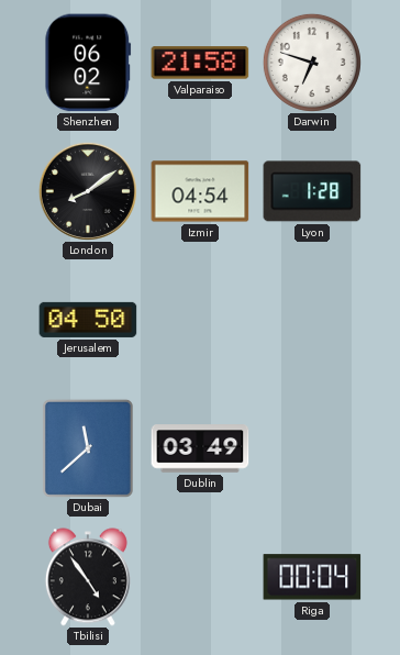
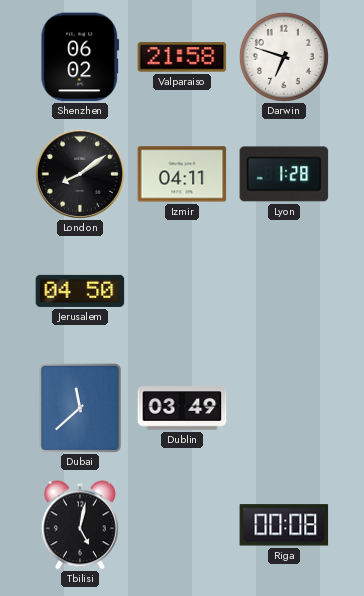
Izmir: 04:54 -> 04:11 (182, 174)
Tbilisi: 4:54 -> 5:02 (80, 525)
Riga: 00:04 -> 00:08 (284, 525)
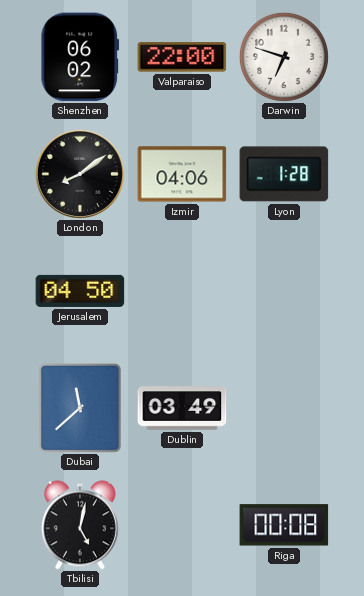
Valparaiso: 21:58 -> 22:00 (182, 57)
Izmir: 04:11 -> 04:06 (182, 174)
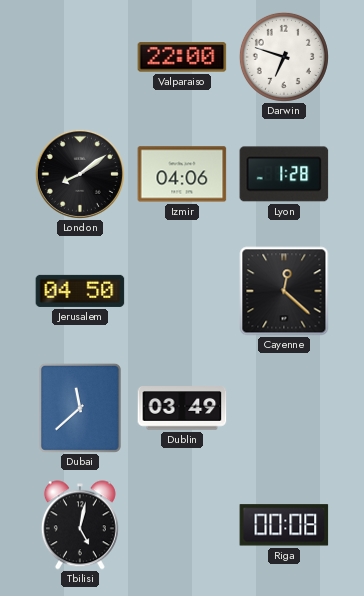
Shenzhen: 06:02 -> none (80, 57)
Cayenne: none -> 12:22 (284, 291)
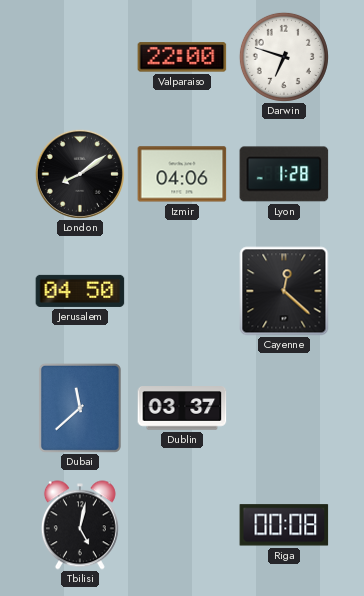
Dublin: 03:49 -> 03:37 (182, 408)
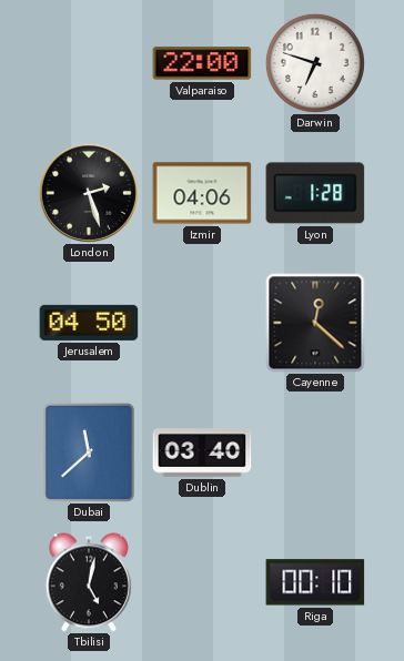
London: 8:09 -> 2:27 (89, 193)
Dublin: 03:37 -> 03:40 (202, 452)
Riga: 00:08 -> 00:10 (315, 582)
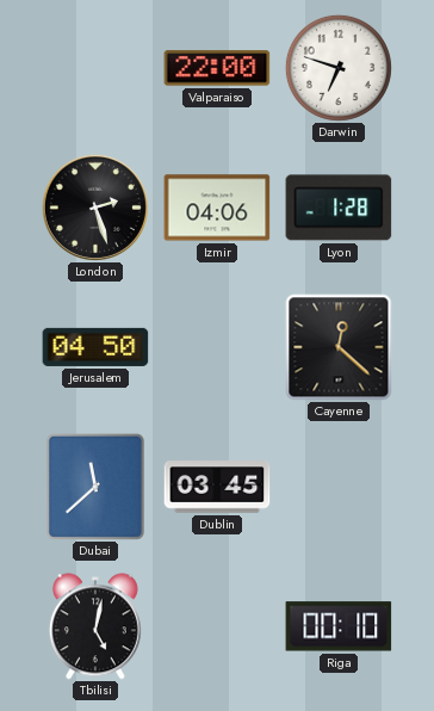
Dublin: 03:40 -> 03:45 (217, 487)
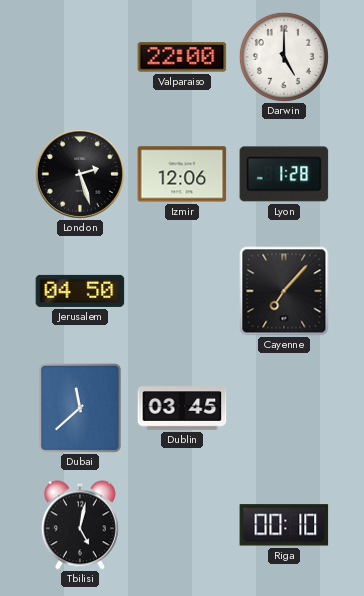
Darwin: 6:48 -> 5:00 (284, 57)
Izmir: 04:06 -> 12:06 (182, 174)
Cayenne: 12:22 -> 7:07 (284, 291)
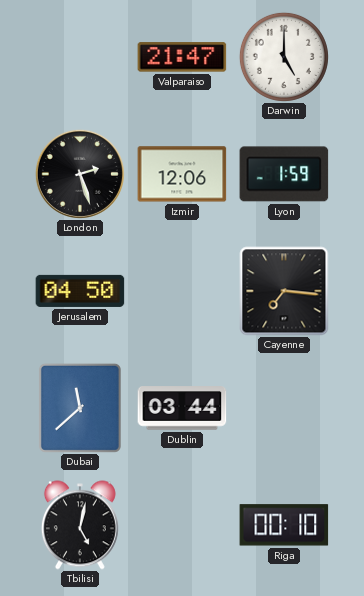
Valparaiso: 22:00 -> 21:47 (182, 57)
Lyon: 1:28 -> 1:59 (284, 174)
Cayenne: 7:07 -> 7:16 (284, 291)
Dublin: 03:45 -> 03:44 (182, 408)
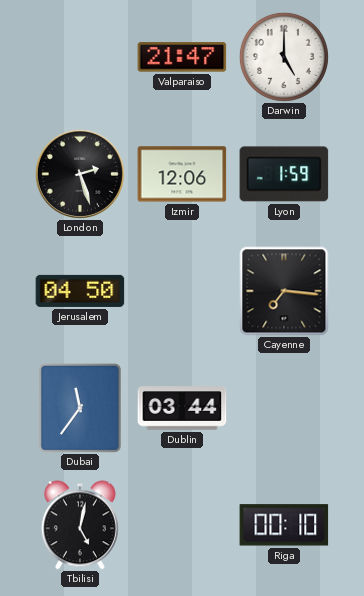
Dubai: 11:38 -> 11:36 (80, 408)
